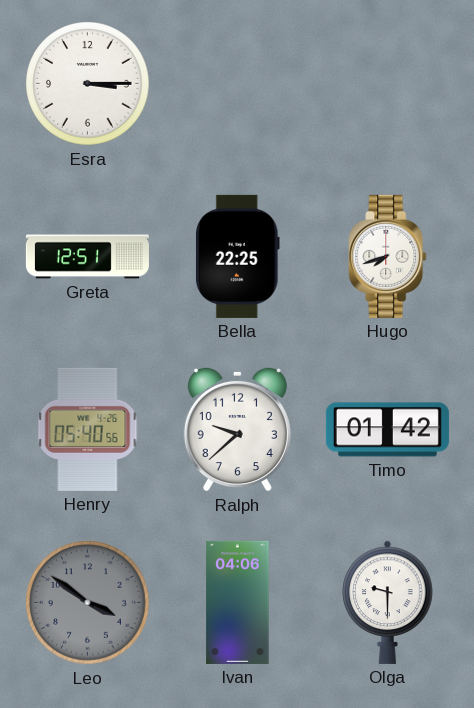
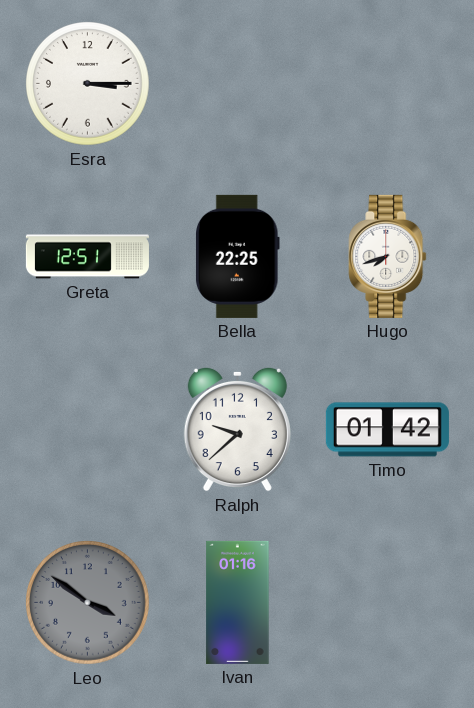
Henry: 05:40 -> none (88, 429)
Ivan: 04:06 -> 01:16 (238, 602)
Olga: 9:30 -> none (388, 602)
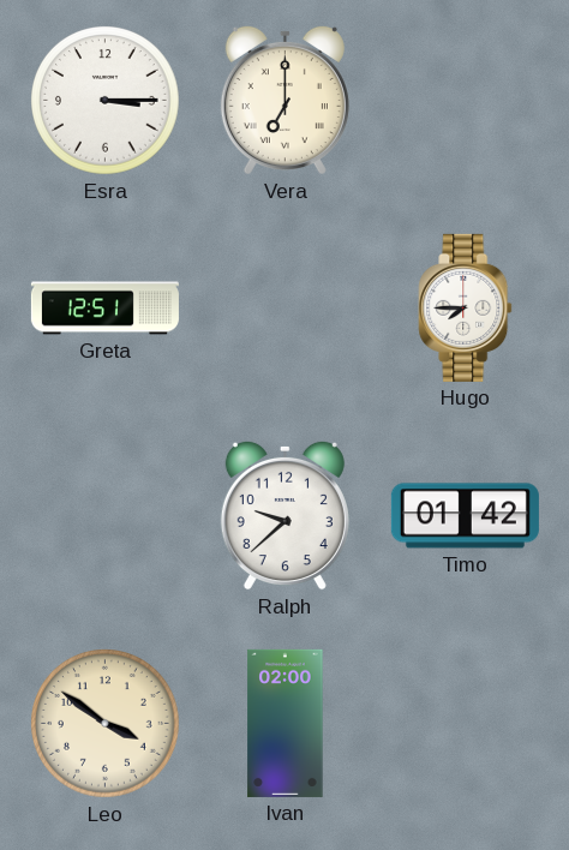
Vera: none -> 7:00 (284, 100)
Bella: 22:25 -> none (237, 256)
Hugo: 7:42 -> 7:45 (466, 307)
Leo dial: grey -> cream (106, 724)
Ivan: 01:16 -> 02:00 (286, 723)
